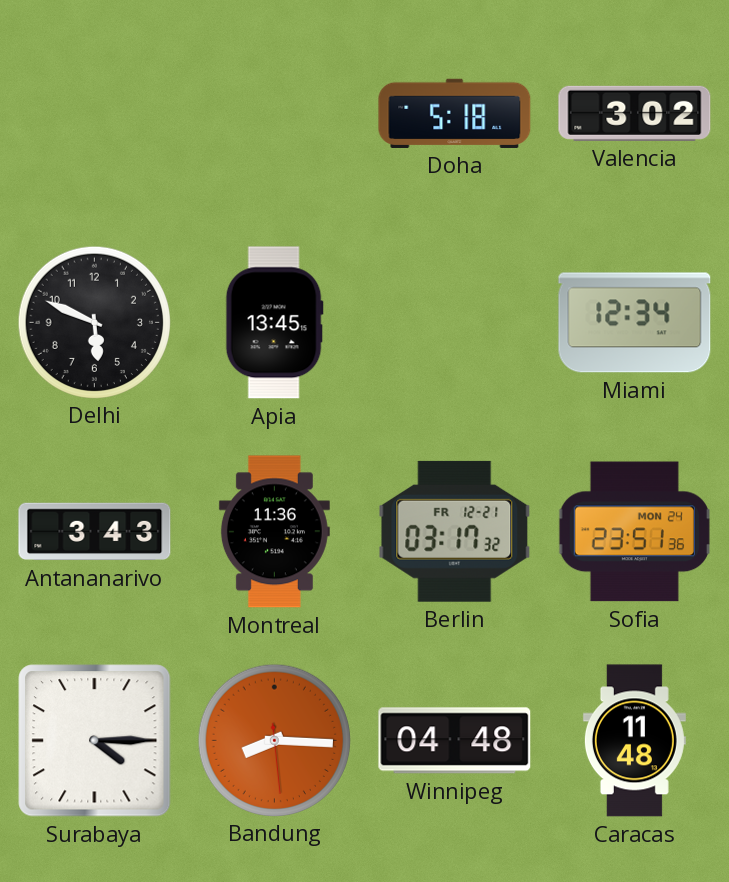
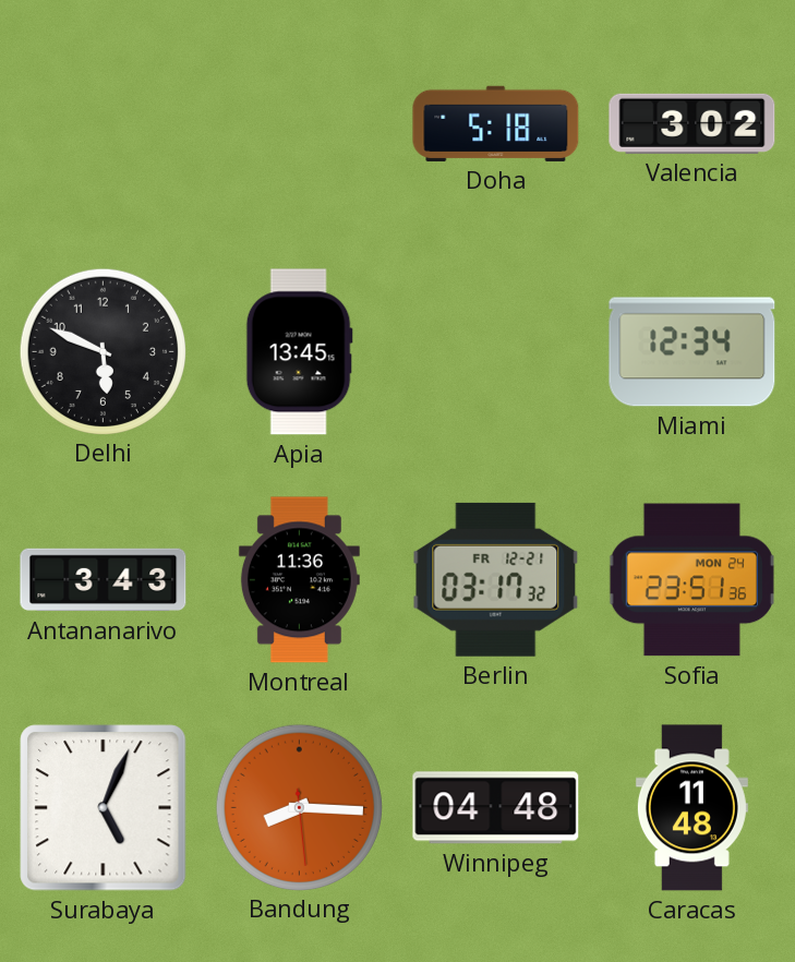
Surabaya: 4:15 -> 5:04 (104, 808)
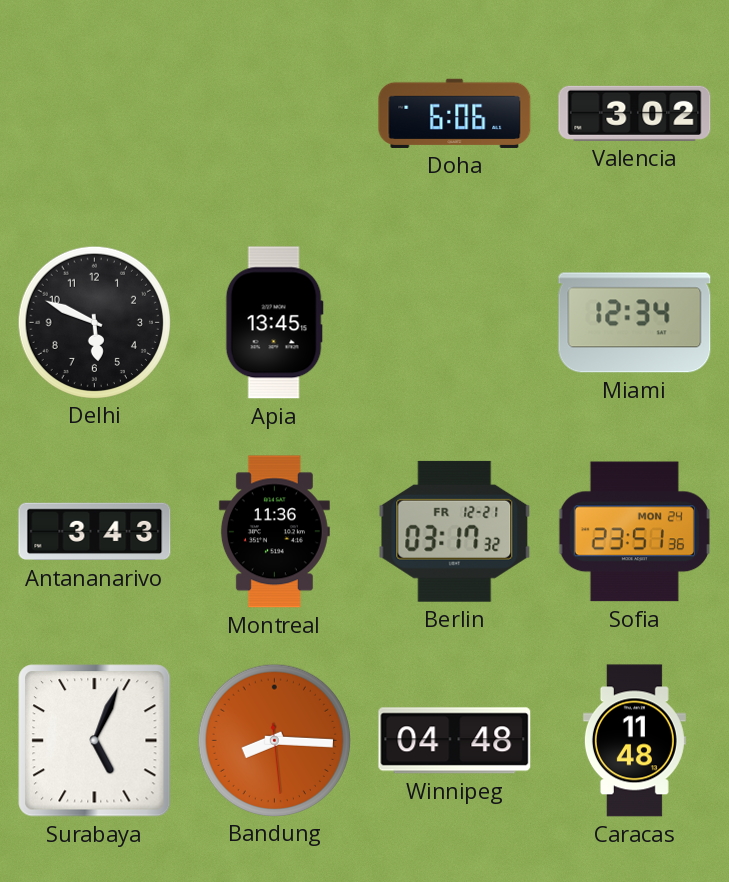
Doha: 5:18 -> 6:06 (455, 113)
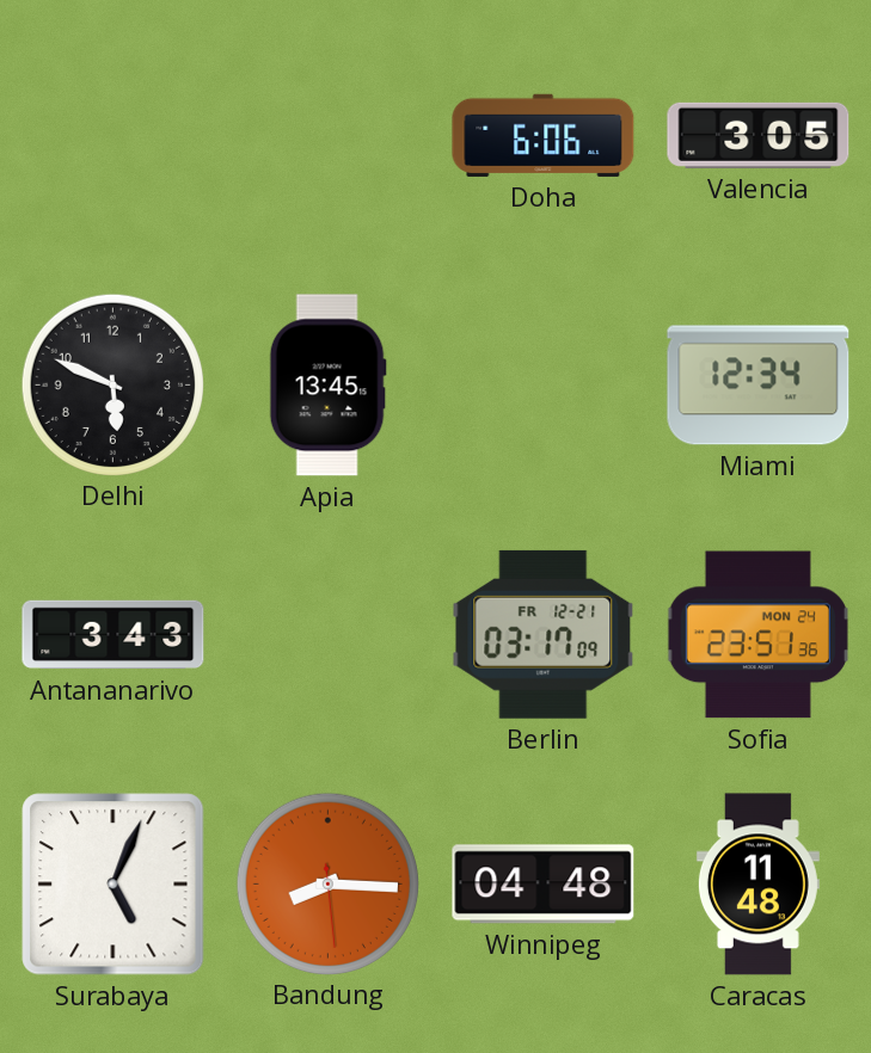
Valencia: 3:02 -> 3:05 (759, 135)
Montreal: 11:36 -> none (274, 532)
Berlin: 03:17:32 -> 03:17:09 (544, 634)
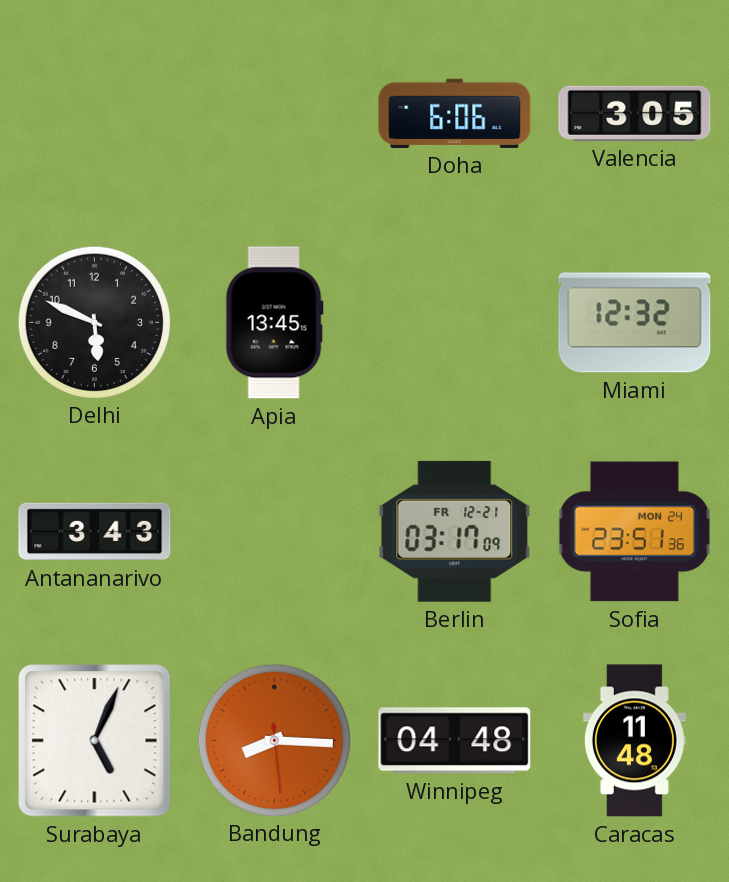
Miami: 12:34 -> 12:32 (635, 323)
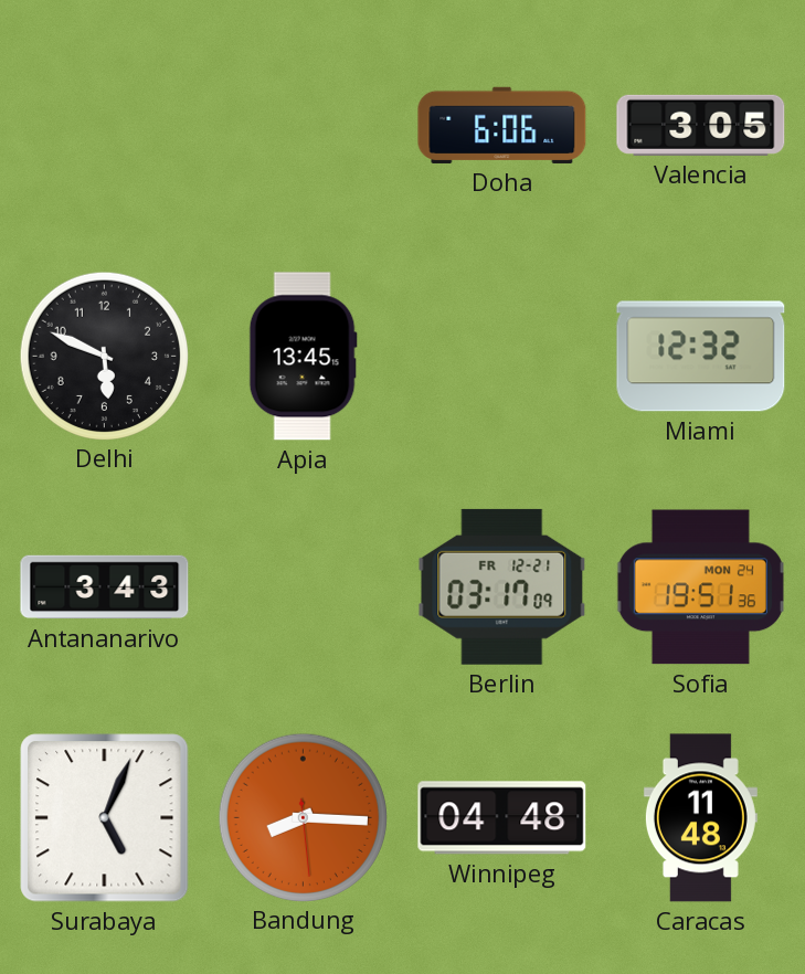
Sofia: 23:51 -> 19:51 (700, 587)
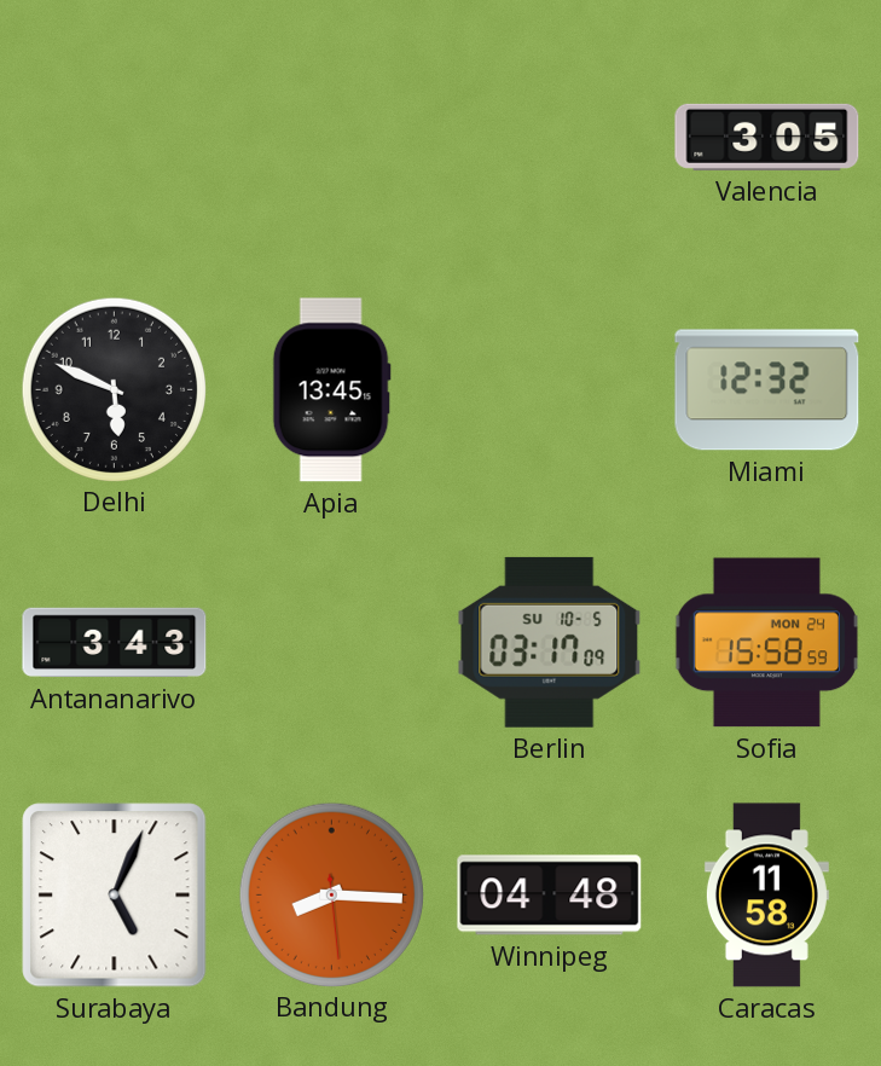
Doha: 6:06 -> none (502, 125)
Berlin date: FR 12-21 -> SU 10-5 (550, 642)
Sofia: 19:51 -> 15:58 (766, 643)
Caracas: 11:48 -> 11:58 (766, 896)
